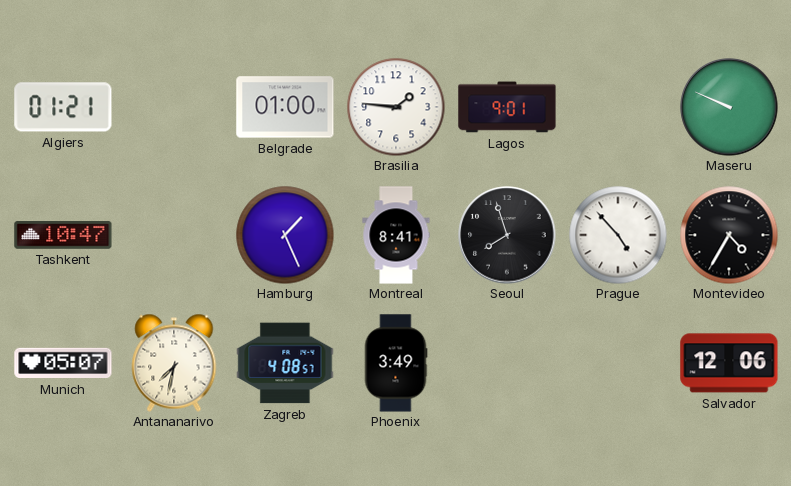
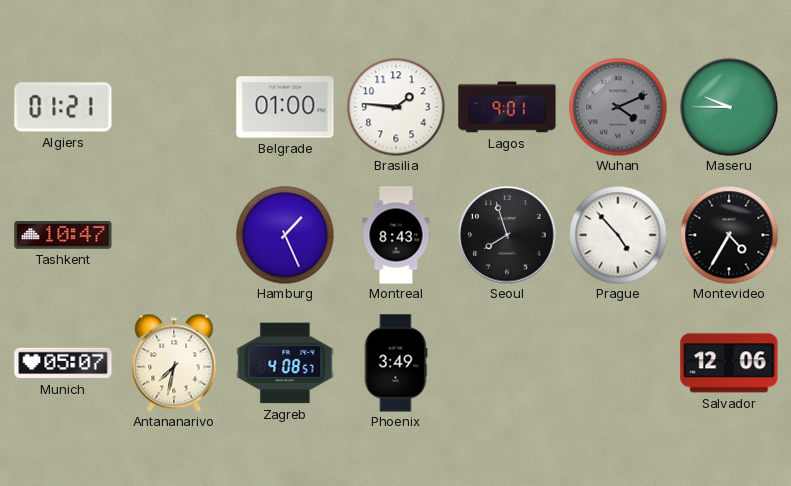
Wuhan: none -> 4:11 (618, 107)
Maseru: 9:49 -> 9:45 (729, 107)
Montreal: 8:41 -> 8:43 (396, 235)
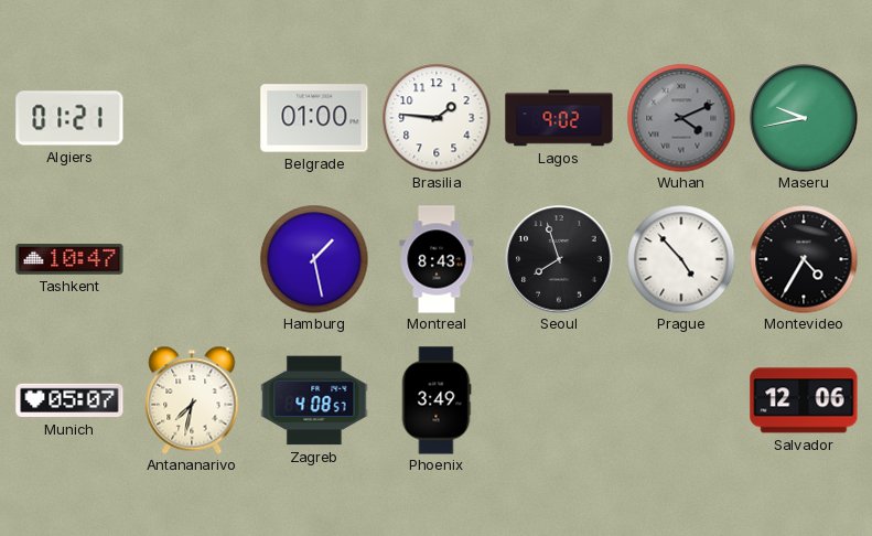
Lagos: 9:01 -> 9:02 (559, 118)
Maseru: 9:45 -> 9:43 (804, 118)
Hamburg: 1:26 -> 1:28 (314, 259)
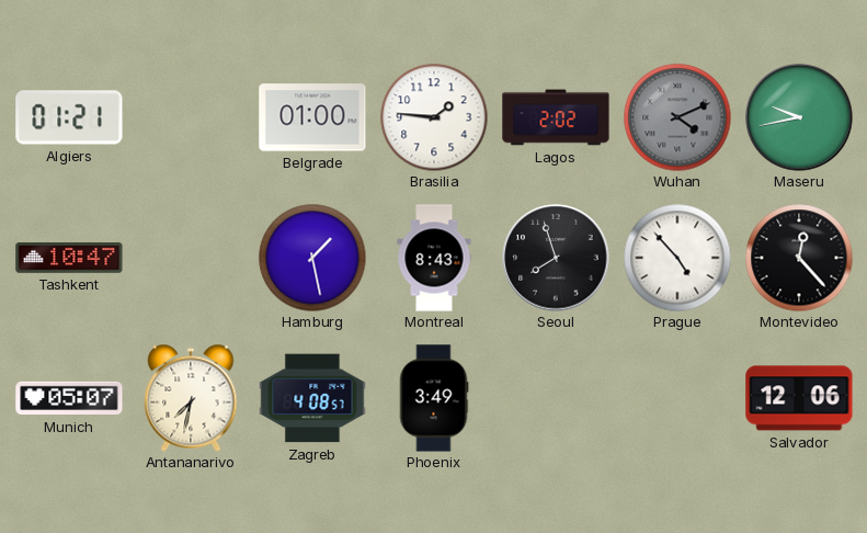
Lagos: 9:02 -> 2:02 (556, 117)
Montevideo: 4:35 -> 12:23 (799, 258)
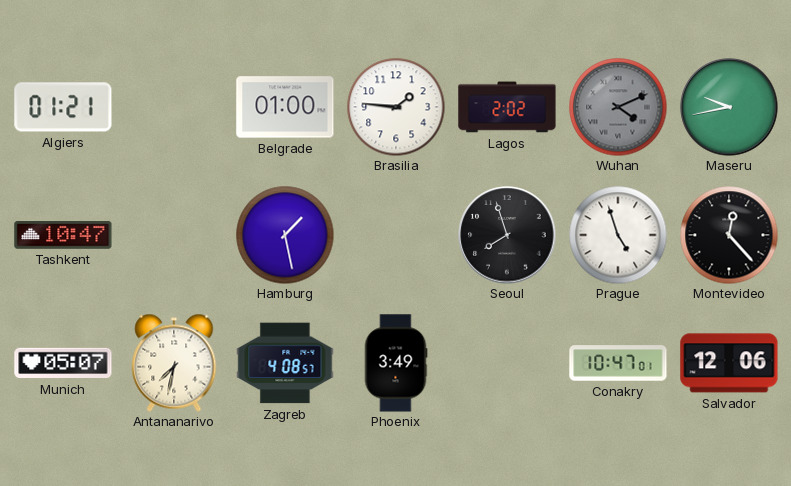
Montreal: 8:43 -> none (434, 258)
Prague: 4:53 -> 4:57 (618, 235)
Conakry: none -> 10:47 (618, 363)
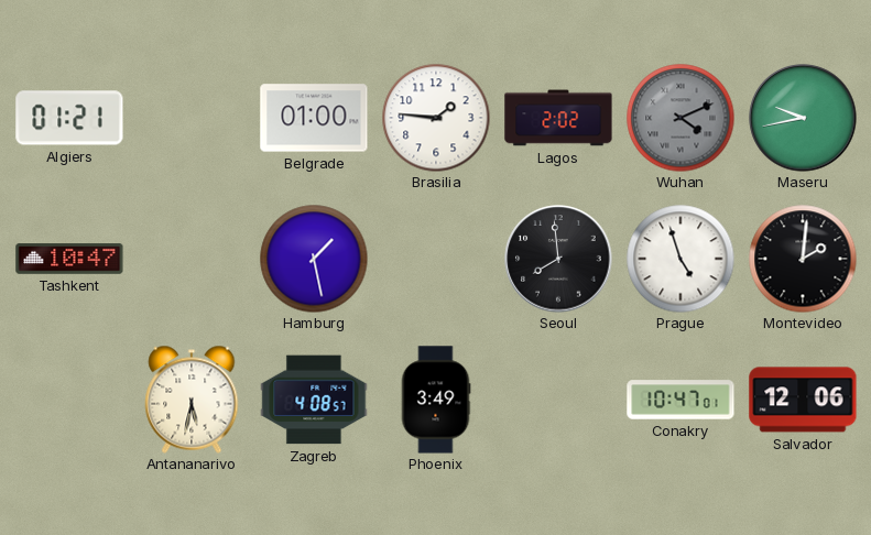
Seoul: 7:57 -> 7:59 (558, 259)
Montevideo: 12:23 -> 2:01 (803, 259)
Munich: 05:07 -> none (63, 363)
Antananarivo: 7:32 -> 5:32 (192, 400)
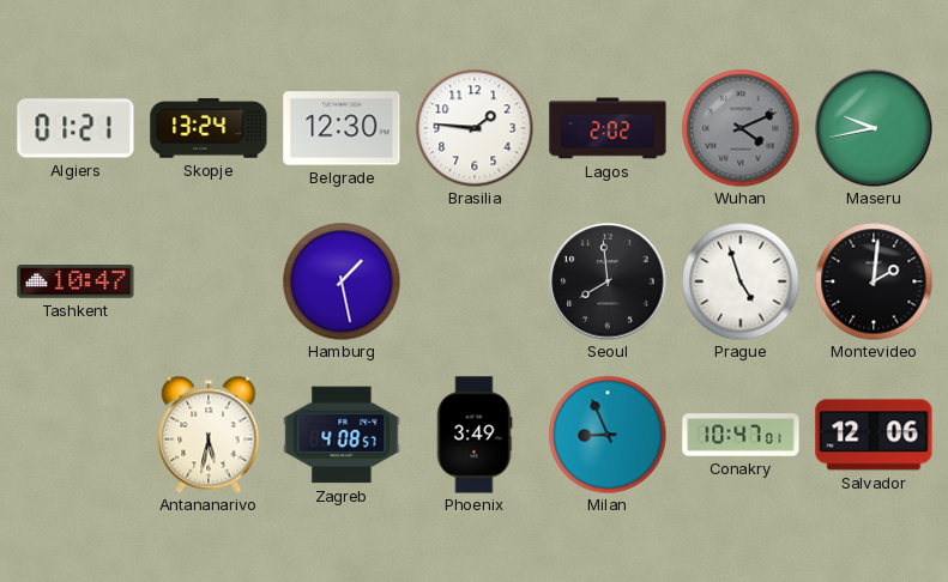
Skopje: none -> 13:24 (209, 128)
Belgrade: 01:00 -> 12:30 (342, 128)
Milan: none -> 8:56 (608, 435)
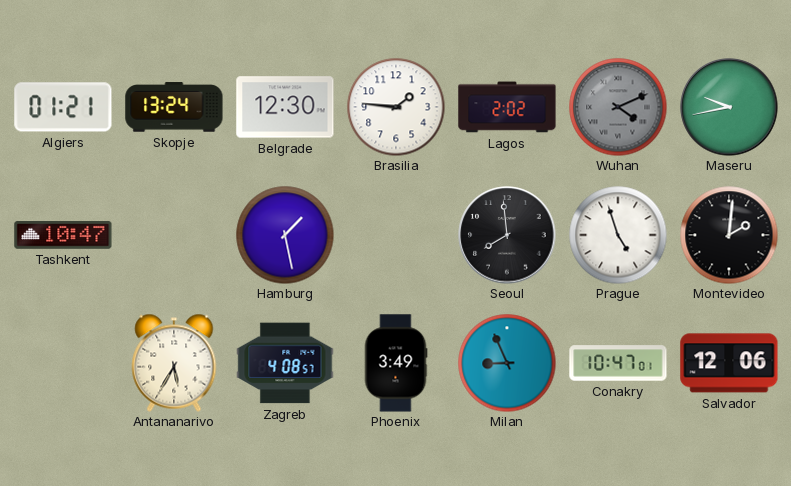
Antananarivo: 5:32 -> 5:35 (174, 363)
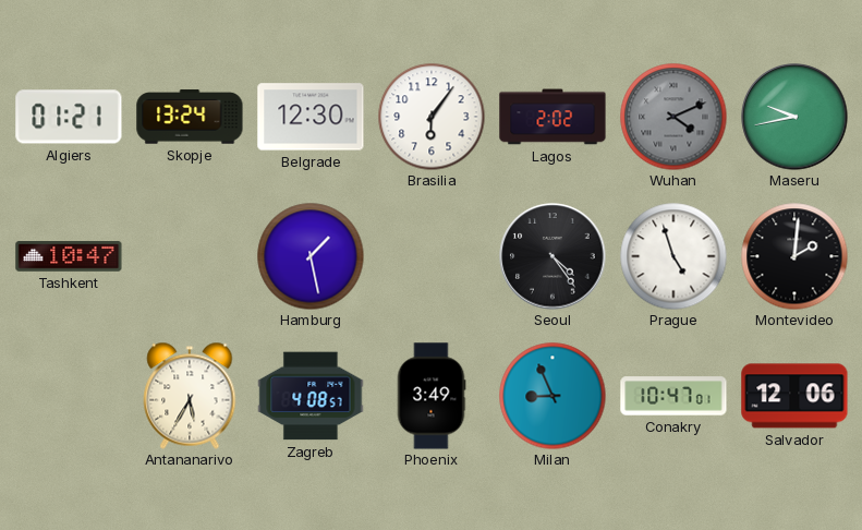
Brasilia: 1:46 -> 6:06 (432, 117)
Seoul: 7:59 -> 4:24 (553, 256)
